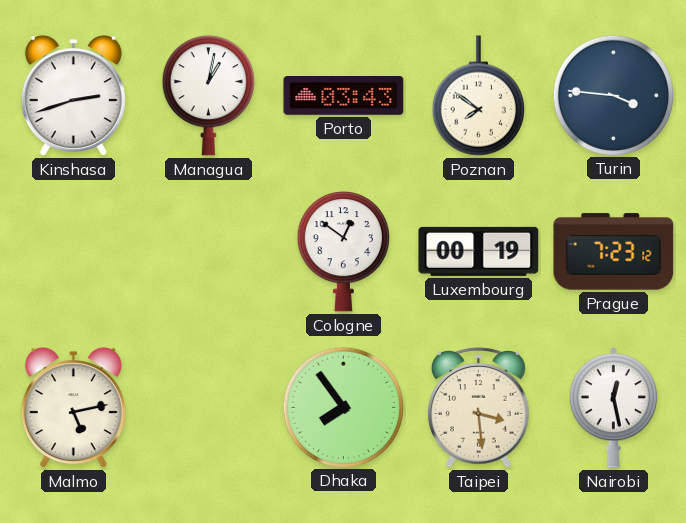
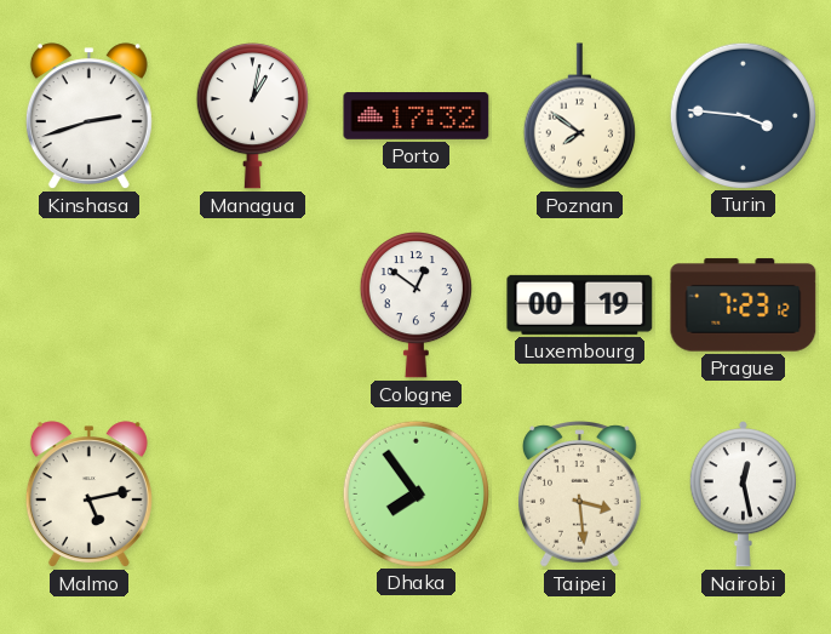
Porto: 03:43 -> 17:32 (417, 116)
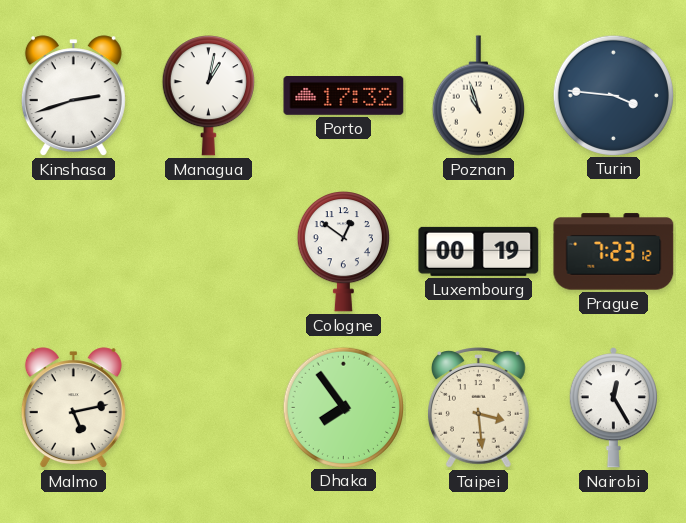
Poznan: 7:51 -> 10:57 (478, 96)
Nairobi: 12:28 -> 12:25 (613, 408)
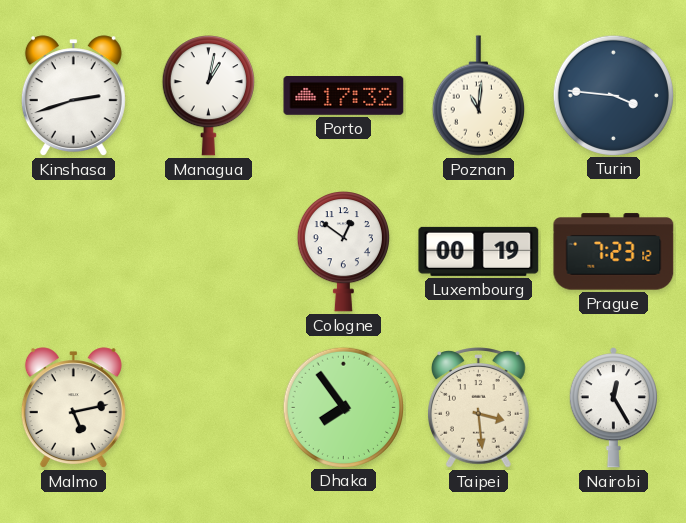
Poznan: 10:57 -> 11:01 (478, 96)
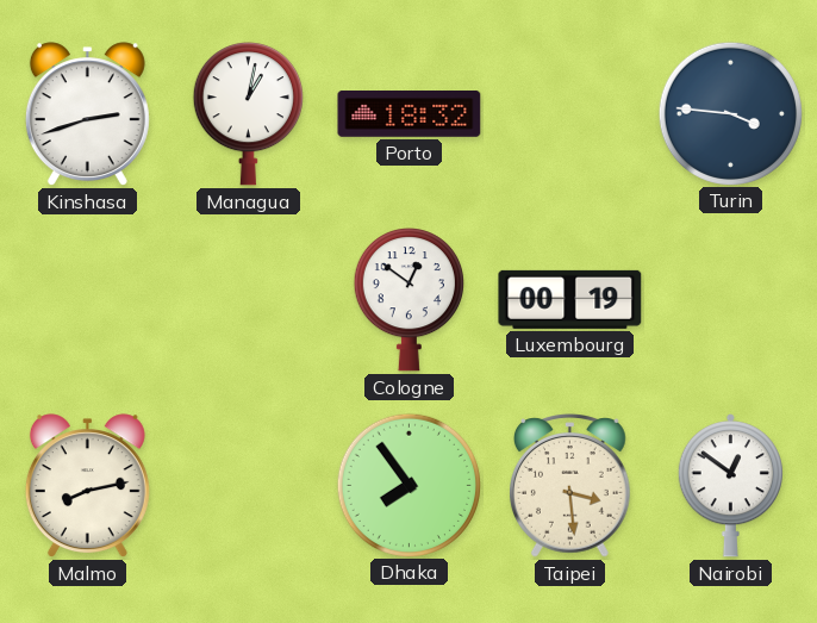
Porto: 17:32 -> 18:32 (410, 114)
Poznan: 11:01 -> none (478, 96)
Prague: 7:23 -> none (614, 252)
Malmo: 5:13 -> 8:13 (87, 486)
Nairobi: 12:25 -> 12:51 (730, 486)
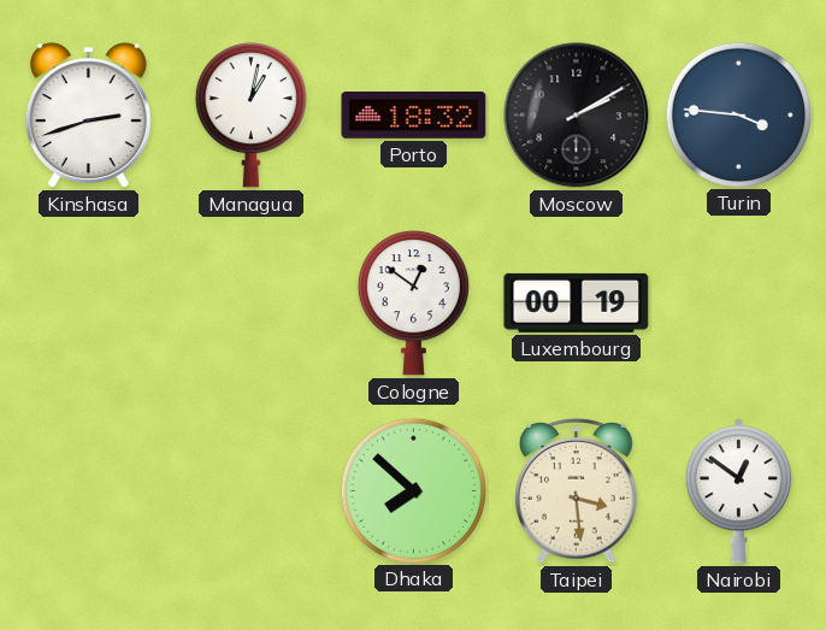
Moscow: none -> 2:10 (577, 116)
Malmo: 8:13 -> none (87, 486)
Dhaka: 7:54 -> 7:52 (413, 490)
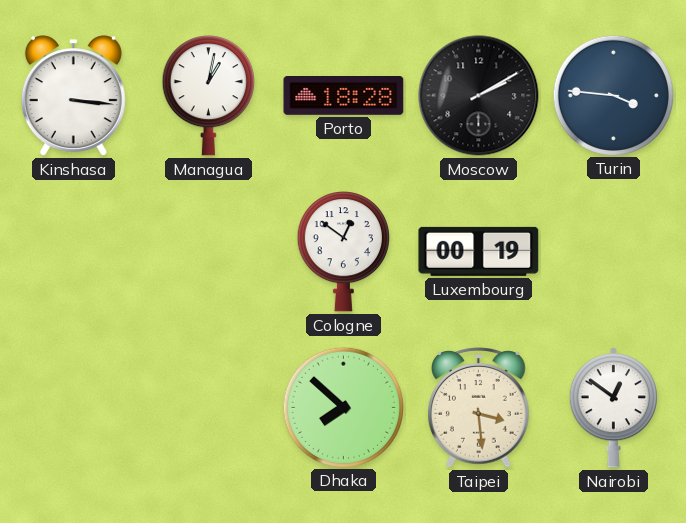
Kinshasa: 2:42 -> 3:16 (73, 96)
Porto: 18:32 -> 18:28 (344, 96)
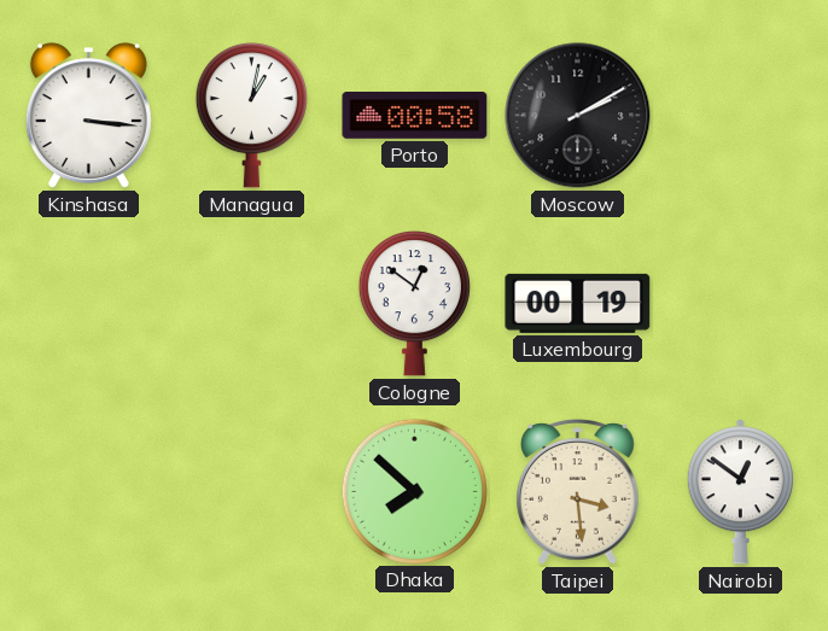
Porto: 18:28 -> 00:58 (415, 116)
Turin: 3:46 -> none (613, 95)
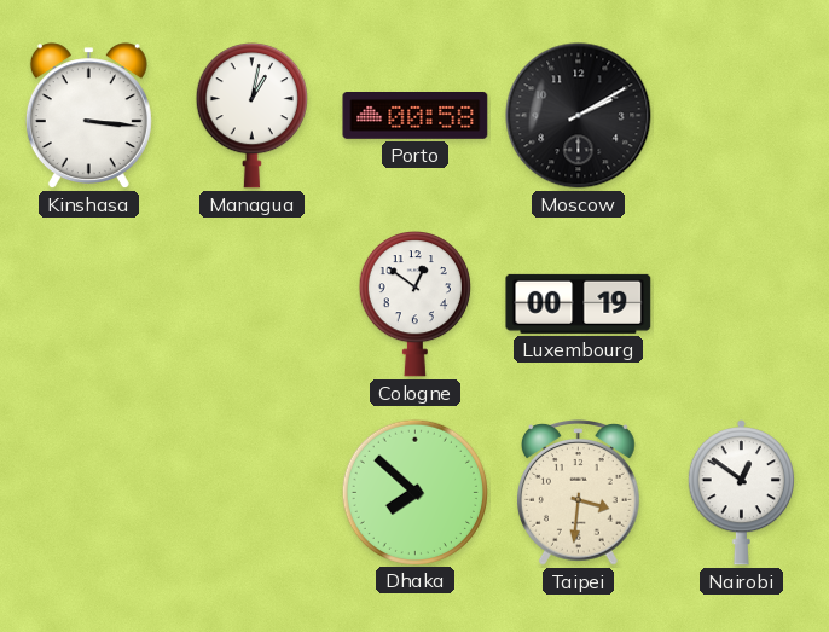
Taipei: 3:29 -> 3:31 (579, 493)
